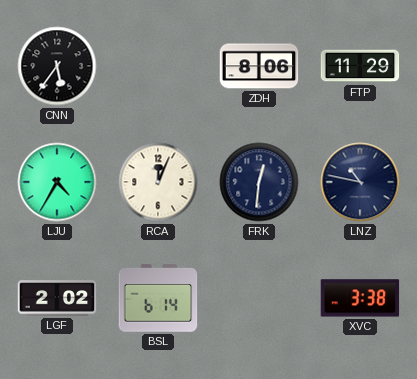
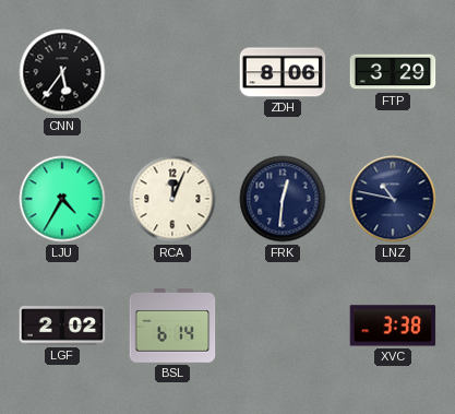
FTP: 11:29 -> 3:29 (393, 72)
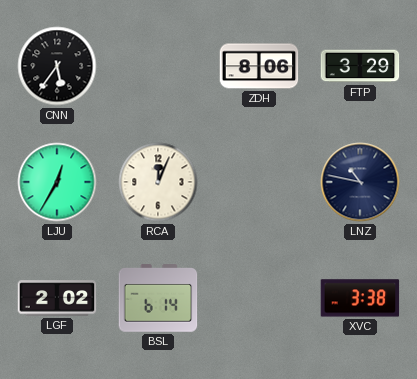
LJU: 4:35 -> 12:35 (57, 182)
FRK: 12:31 -> none (283, 199)
